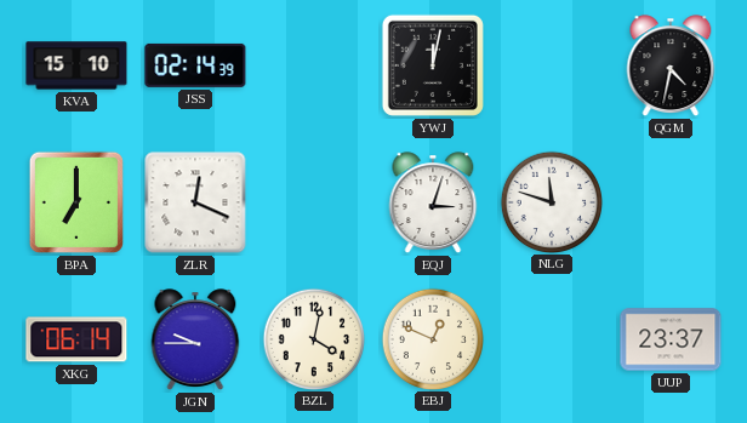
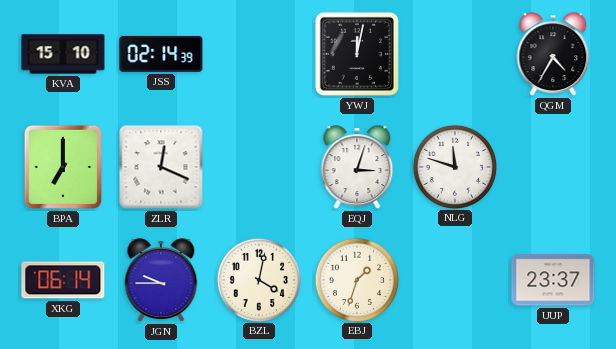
QGM: 4:32 -> 4:35 (553, 54)
EBJ: 12:49 -> 1:33 (356, 279)
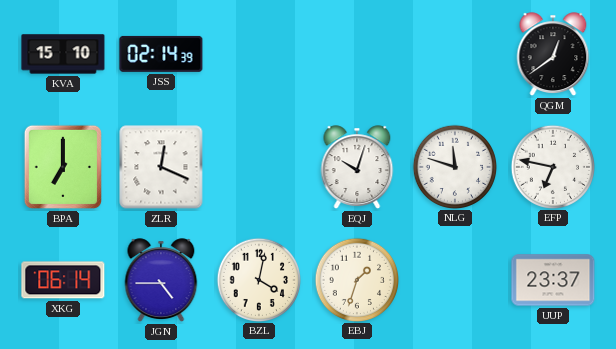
YWJ: 12:02 -> none (357, 54)
QGM: 4:35 -> 12:39 (553, 54)
EQJ: 3:03 -> 10:03 (357, 167)
EFP: none -> 6:47 (552, 166)
JGN: 9:45 -> 4:45 (161, 280)
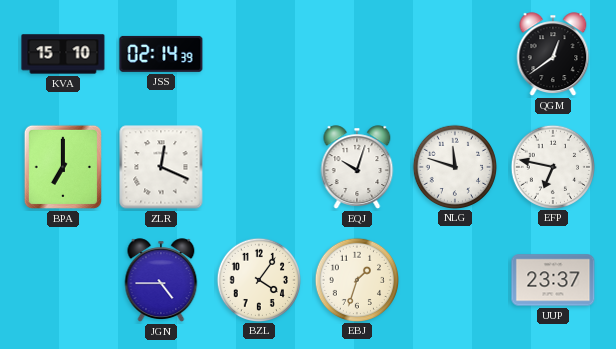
XKG: 06:14 -> none (63, 280)
BZL: 4:02 -> 4:06 (258, 279)
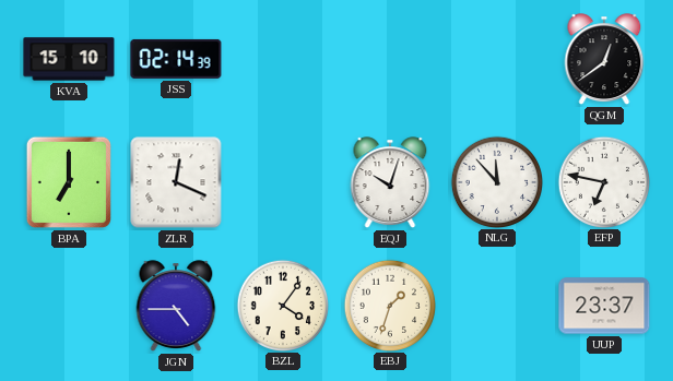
NLG: 11:48 -> 11:53 (496, 181)
